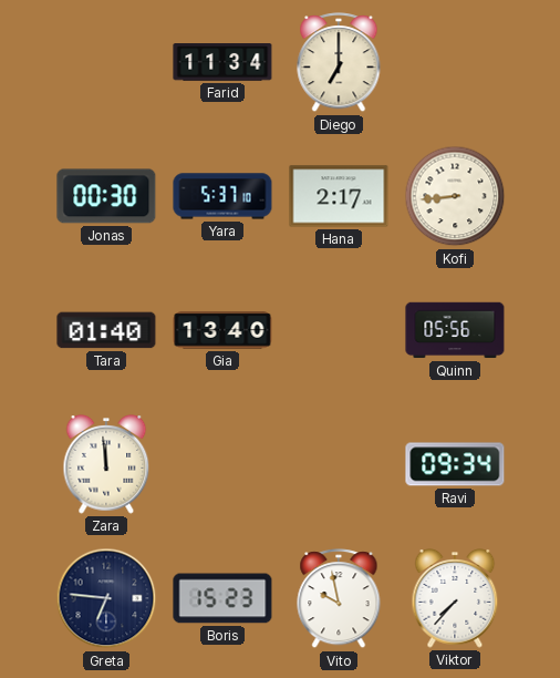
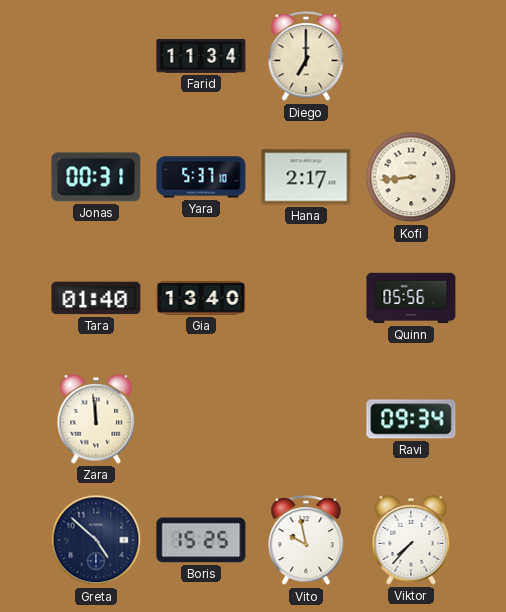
Jonas: 00:30 -> 00:31 (96, 177)
Greta: 6:46 -> 4:52 (96, 540)
Boris: 15:23 -> 15:25 (201, 540)
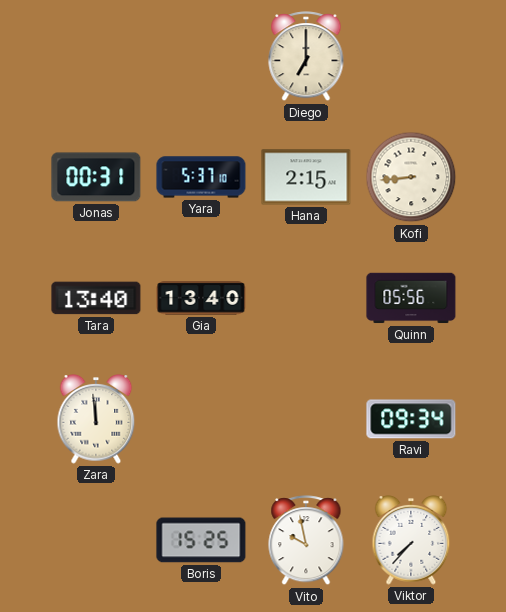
Farid: 11:34 -> none (201, 57)
Hana: 2:17 -> 2:15 (306, 177)
Tara: 01:40 -> 13:40 (96, 298)
Greta: 4:52 -> none (96, 540)
